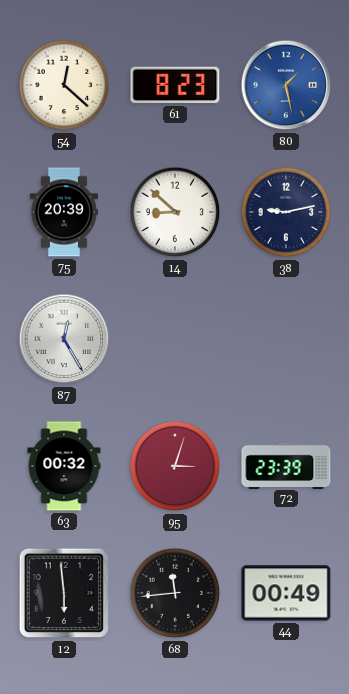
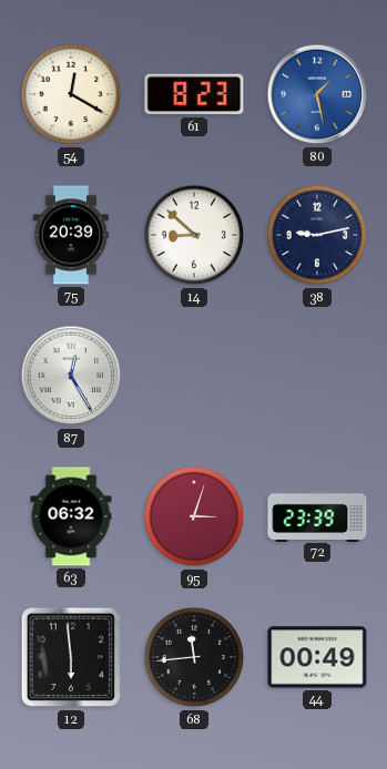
54: 12:22 -> 12:20 (71, 94)
63: 00:32 -> 06:32 (71, 516)
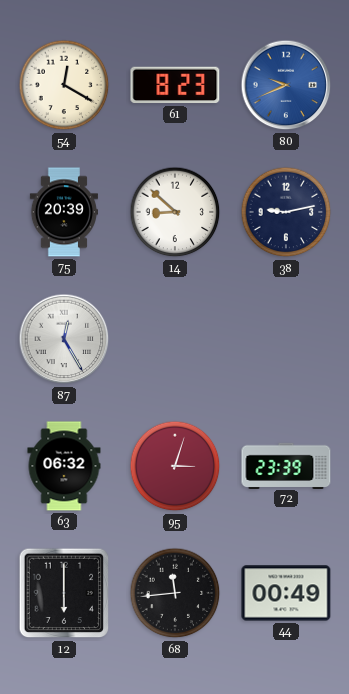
80: 1:28 -> 9:41 (286, 85)
12: 5:59 -> 6:00 (64, 593)
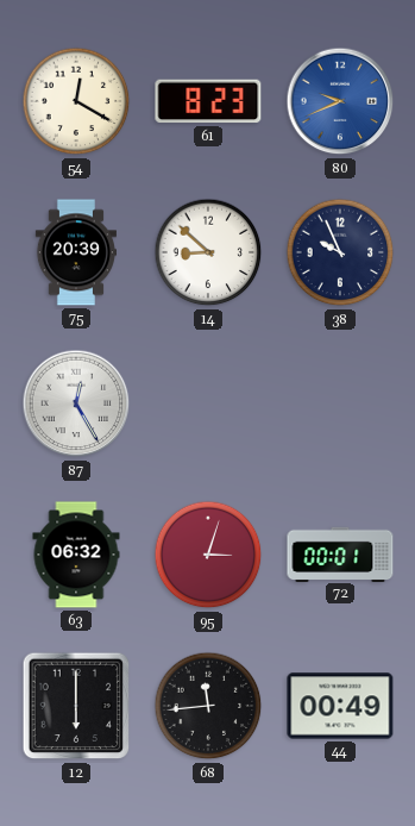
38: 9:13 -> 9:56 (340, 252)
72: 23:39 -> 00:01 (340, 553)
